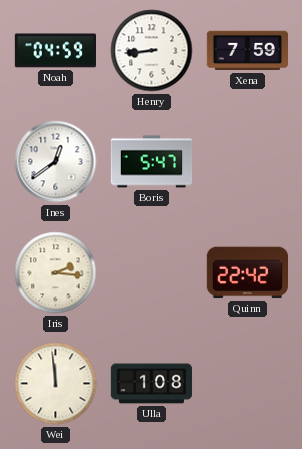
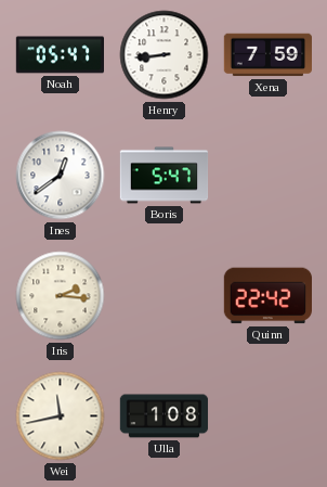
Noah: 04:59 -> 05:47 (60, 55)
Wei: 11:59 -> 11:43 (61, 416)
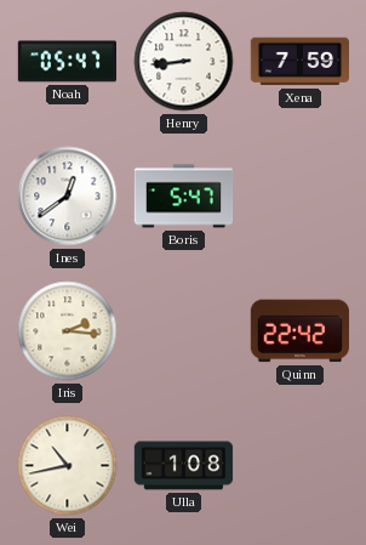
Wei: 11:43 -> 10:43 (68, 466)
